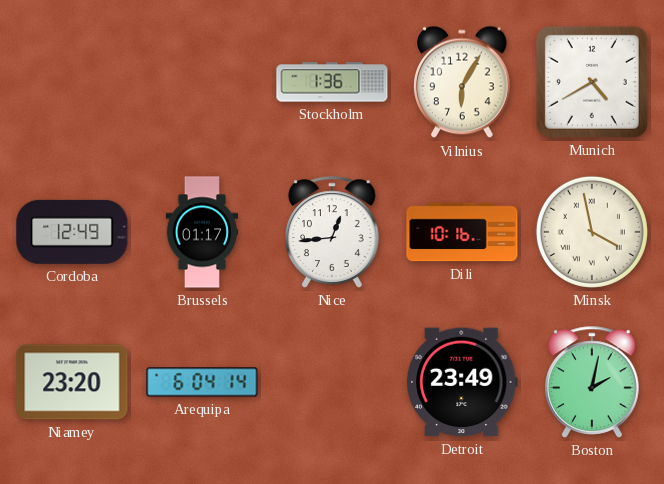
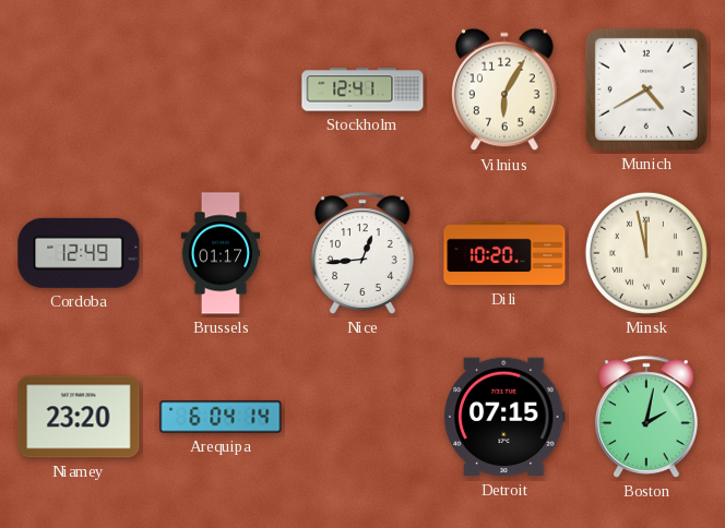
Stockholm: 1:36 -> 12:41 (362, 89)
Dili: 10:16 -> 10:20 (504, 253)
Minsk: 3:58 -> 11:58 (646, 253)
Detroit: 23:49 -> 07:15 (504, 417)
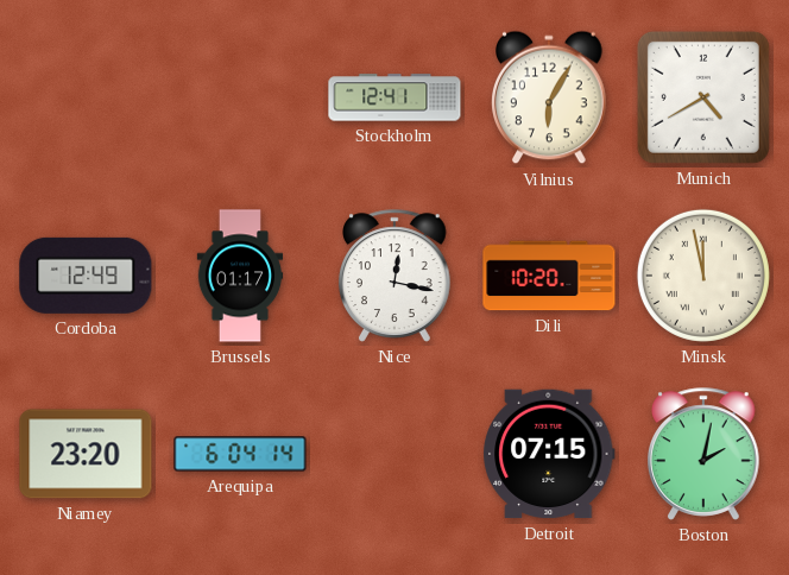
Nice: 12:44 -> 12:17 (396, 276)
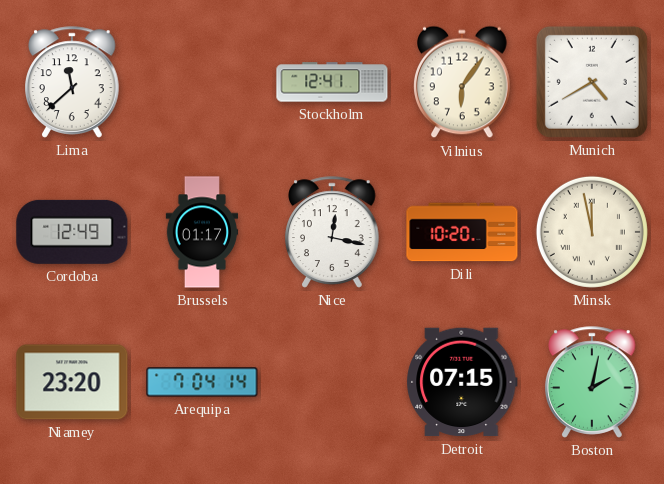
Lima: none -> 11:38 (73, 82)
Vilnius: 6:05 -> 6:06 (462, 82)
Arequipa: 6:04 -> 7:04 (202, 382)
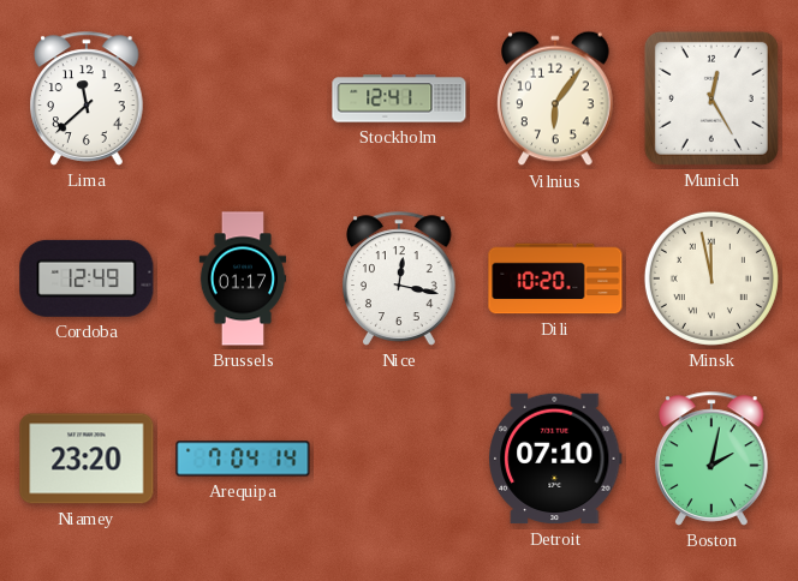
Munich: 4:40 -> 12:25 (711, 98)
Detroit: 07:15 -> 07:10 (555, 459)
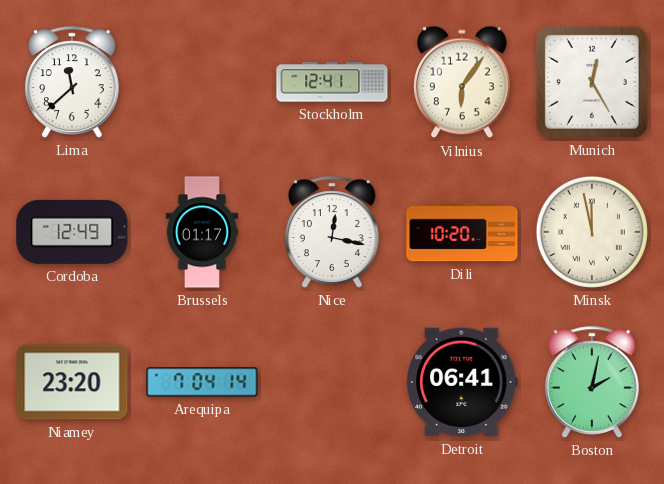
Detroit: 07:10 -> 06:41 (462, 382)
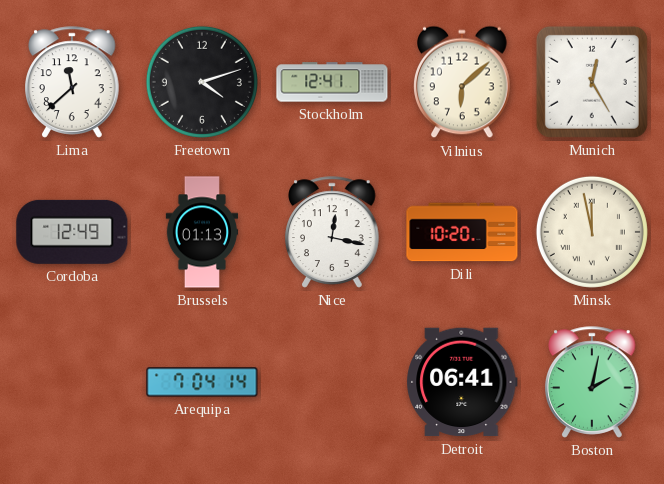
Freetown: none -> 4:12 (202, 82)
Vilnius: 6:06 -> 6:08 (462, 82)
Brussels: 01:17 -> 01:13 (202, 232)
Niamey: 23:20 -> none (72, 382)
